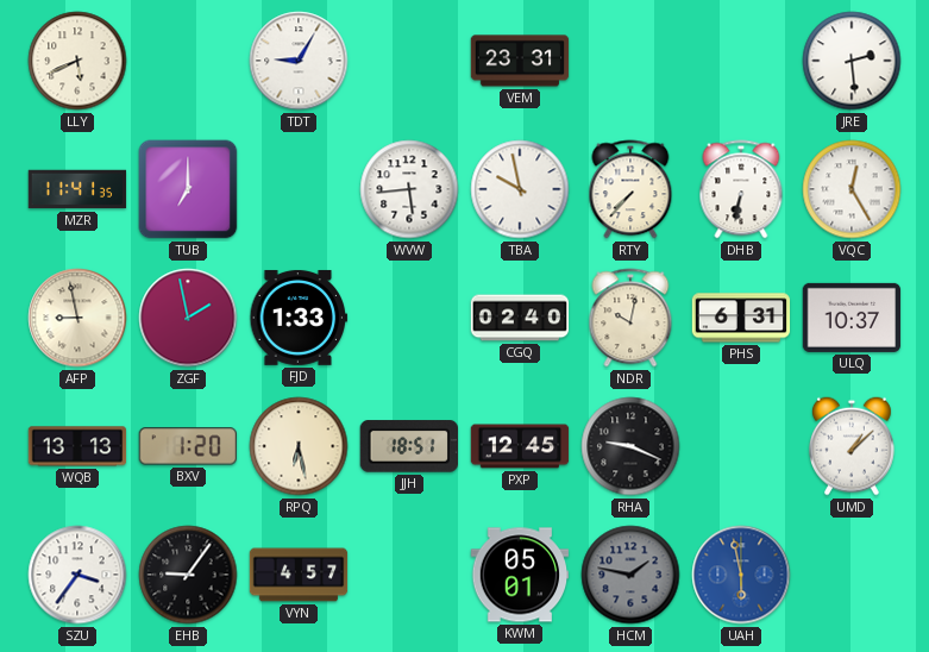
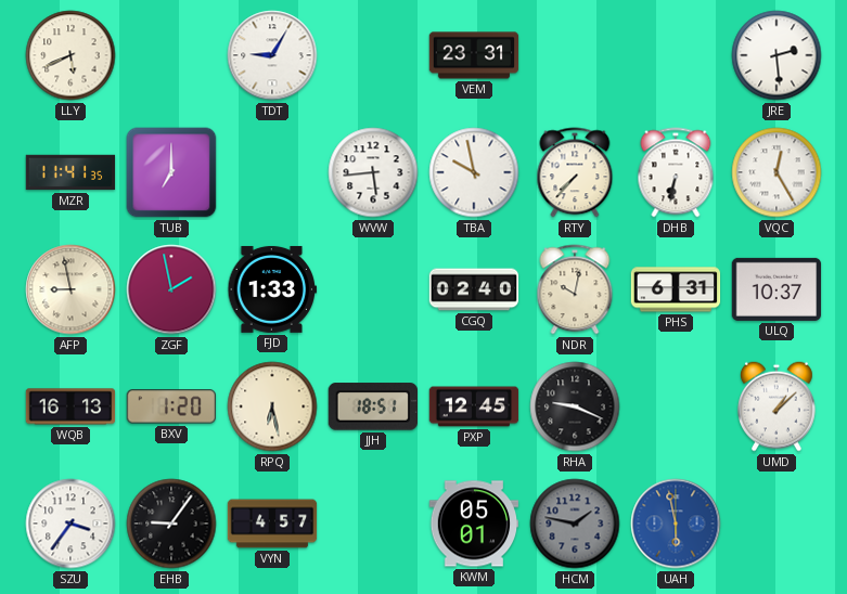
WQB: 13:13 -> 16:13 (70, 406)
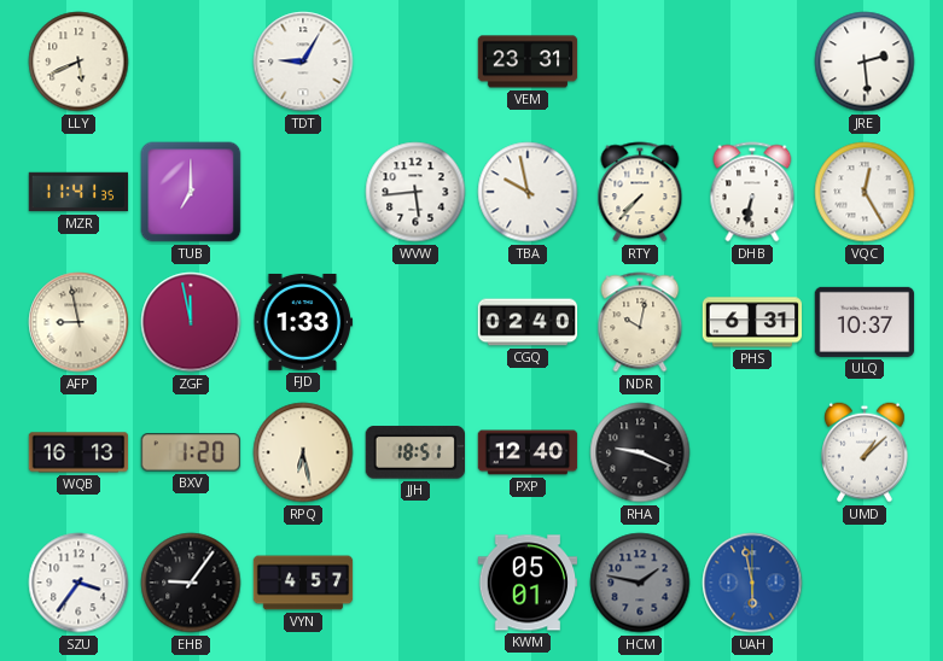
ZGF: 1:58 -> 11:58 (191, 322)
PXP: 12:45 -> 12:40 (528, 452)
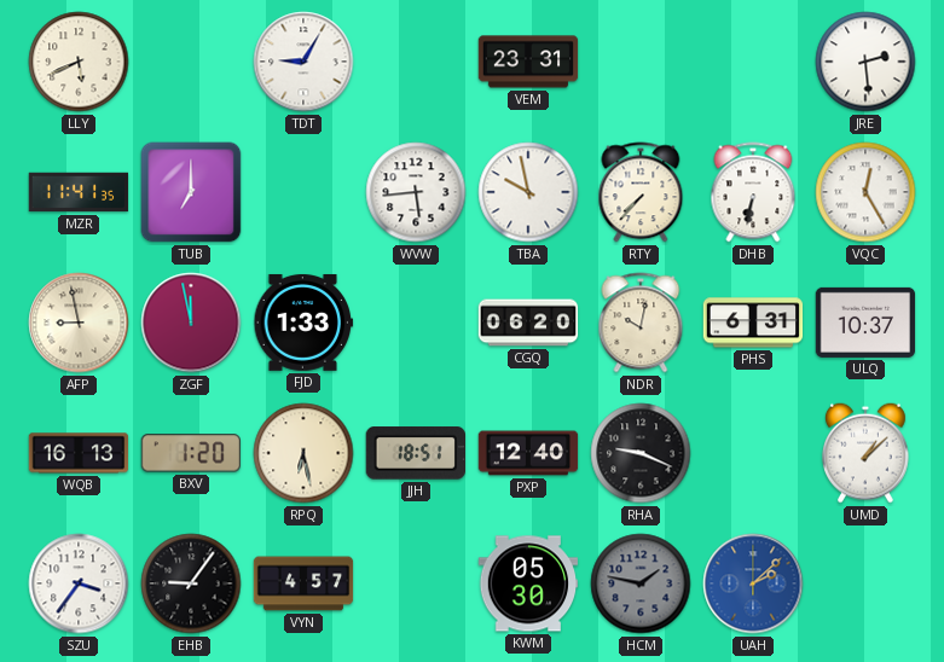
CGQ: 02:40 -> 06:20 (528, 323)
KWM: 05:01 -> 05:30 (528, 583)
UAH: 5:58 -> 2:08 (753, 583)
